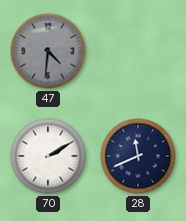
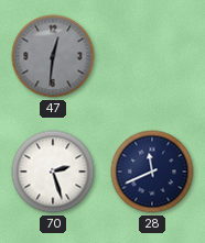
47: 4:31 -> 12:31 (53, 56)
70: 2:10 -> 2:27 (53, 172)
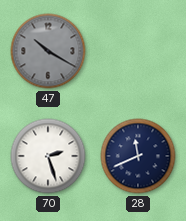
47: 12:31 -> 10:20 (48, 51)
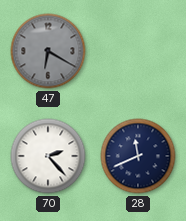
47: 10:20 -> 6:20 (48, 51)
70: 2:27 -> 2:23 (48, 156)
